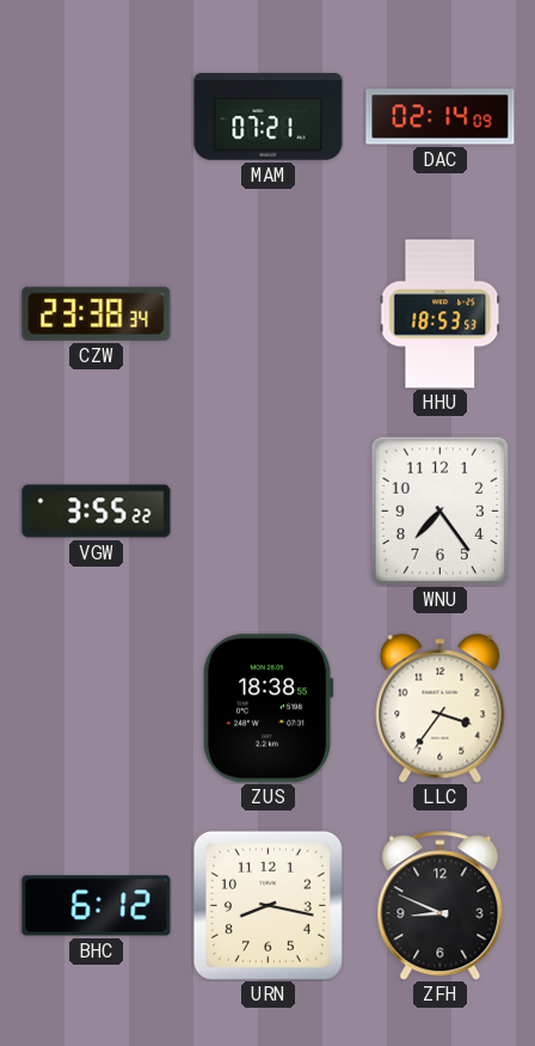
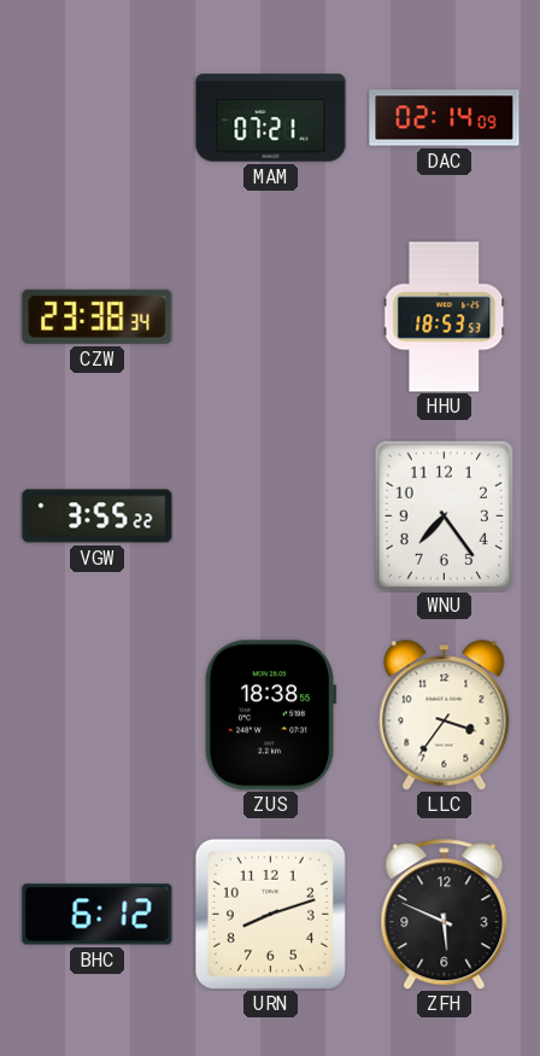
URN: 8:17 -> 8:12 (270, 914)
ZFH: 8:49 -> 5:49 (445, 915)
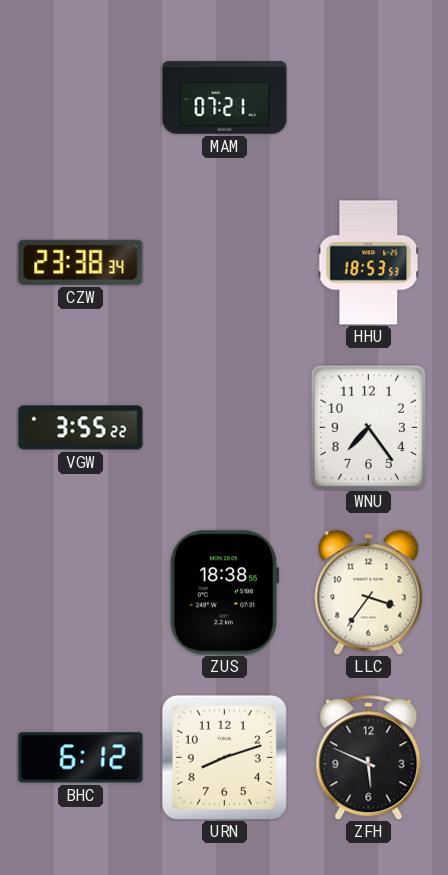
DAC: 02:14 -> none (445, 118)
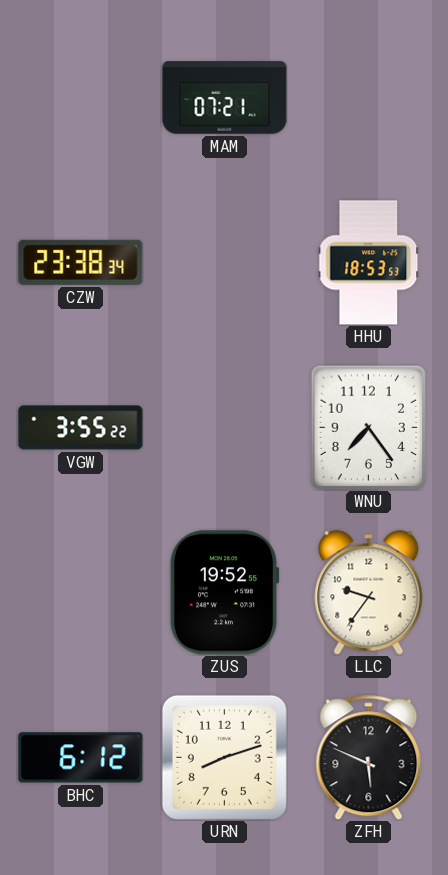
ZUS: 18:38 -> 19:52 (224, 593)
LLC: 3:36 -> 9:36 (369, 593)
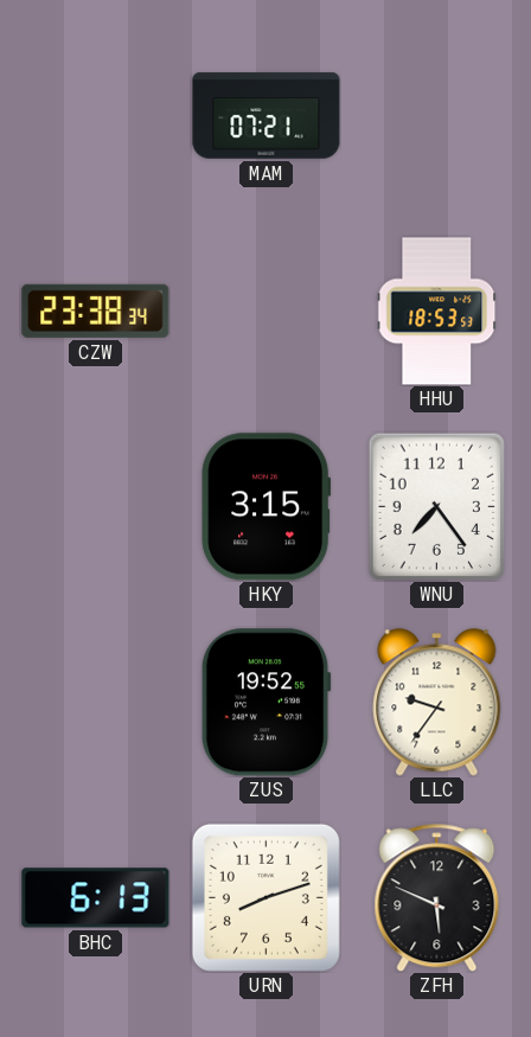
VGW: 3:55 -> none (81, 428)
HKY: none -> 3:15 (267, 507)
BHC: 6:12 -> 6:13 (96, 898)
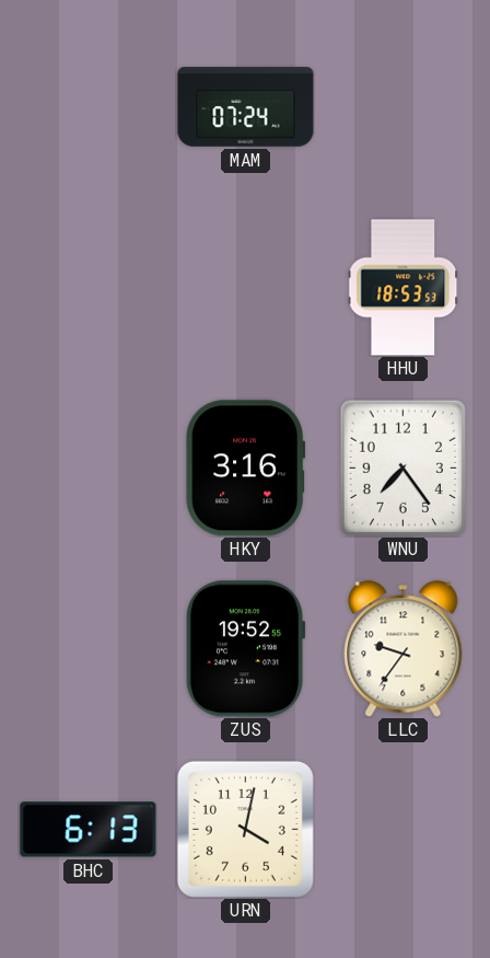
MAM: 07:21 -> 07:24 (246, 107)
CZW: 23:38 -> none (96, 311)
HKY: 3:15 -> 3:16 (246, 469)
URN: 8:12 -> 4:02 (245, 829)
ZFH: 5:49 -> none (437, 898)
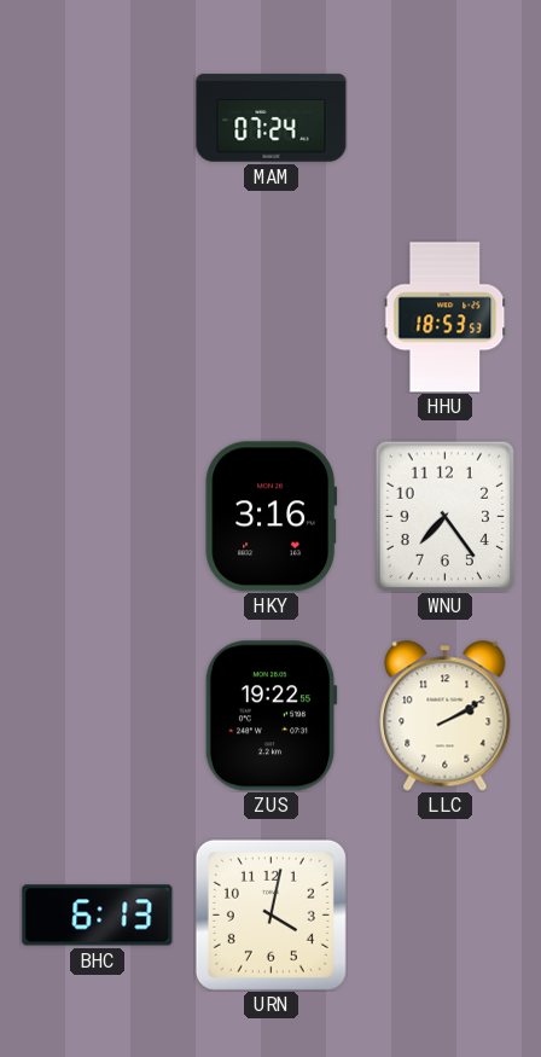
ZUS: 19:52 -> 19:22 (270, 716)
LLC: 9:36 -> 2:10 (446, 716)
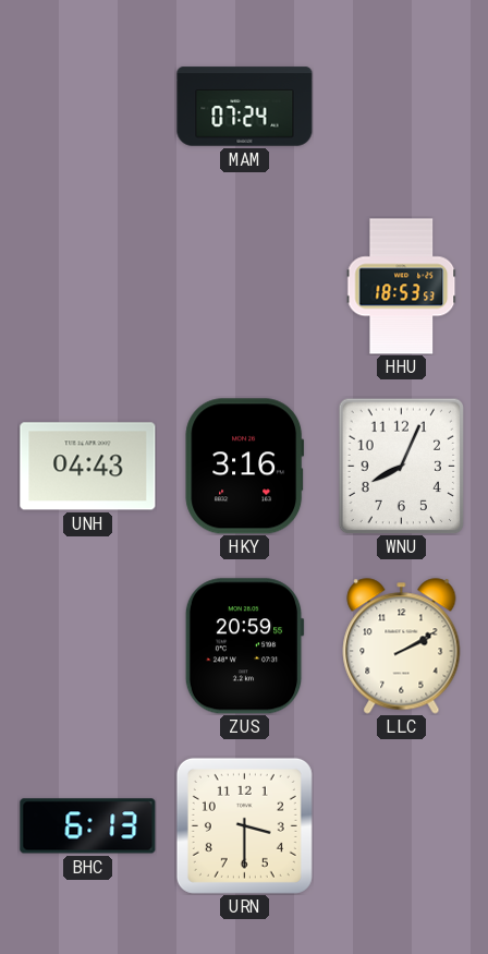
UNH: none -> 04:43 (88, 467)
WNU: 7:24 -> 8:04 (402, 466)
ZUS: 19:22 -> 20:59 (244, 647)
URN: 4:02 -> 3:30 (244, 825)
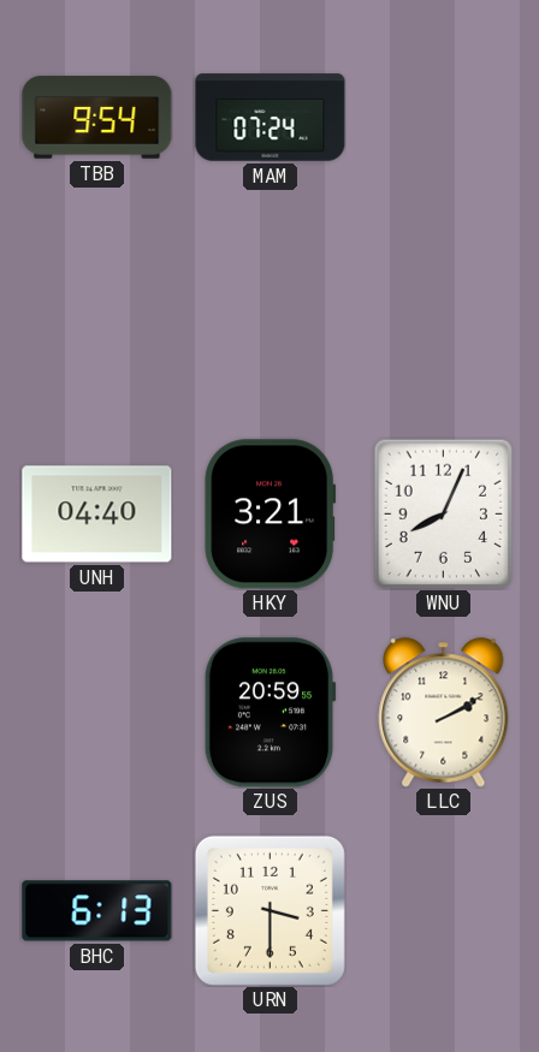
TBB: none -> 9:54 (97, 118)
HHU: 18:53 -> none (402, 287)
UNH: 04:43 -> 04:40 (97, 515)
HKY: 3:16 -> 3:21 (271, 515)
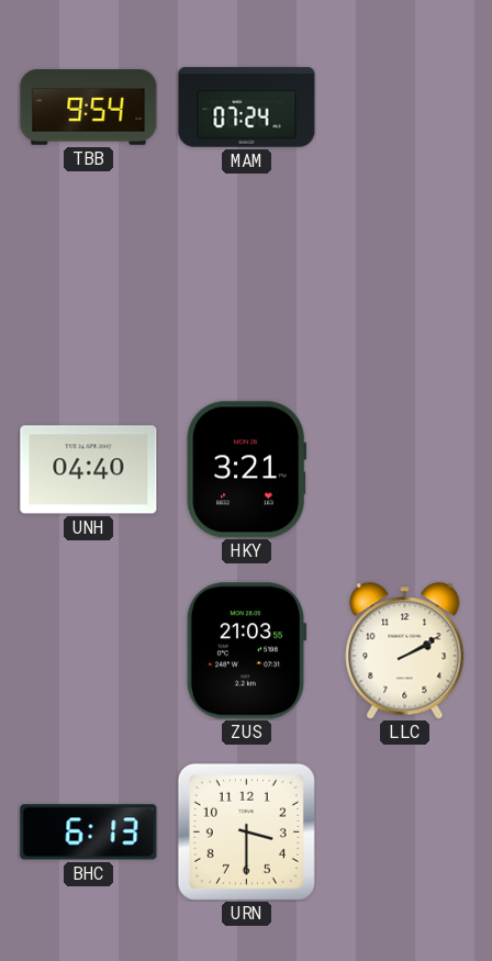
WNU: 8:04 -> none (444, 513)
ZUS: 20:59 -> 21:03 (246, 651)
